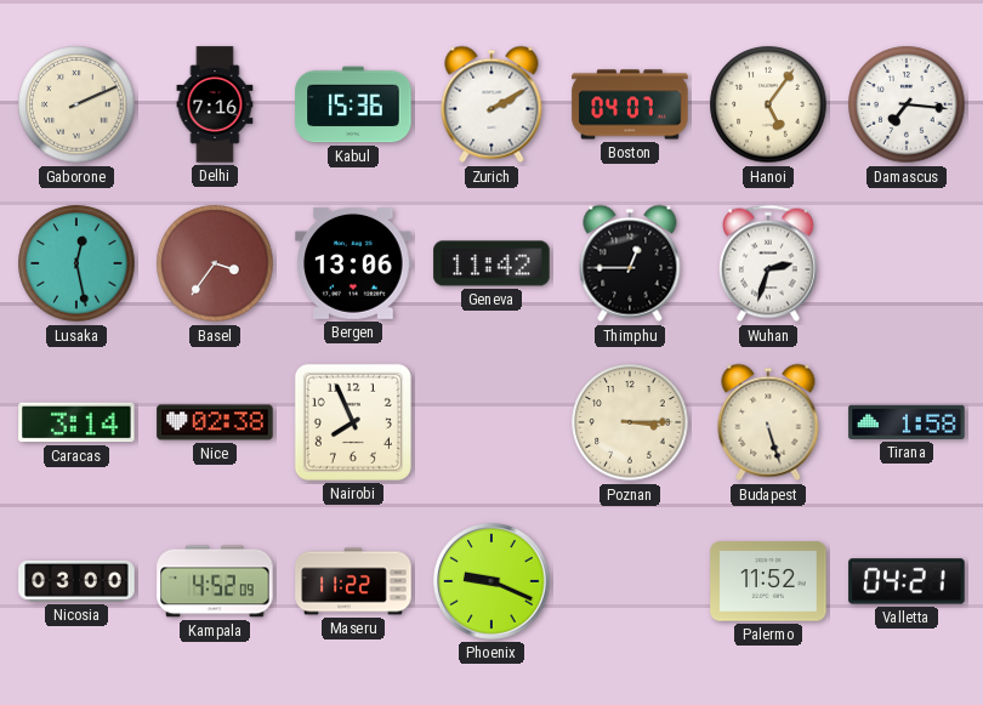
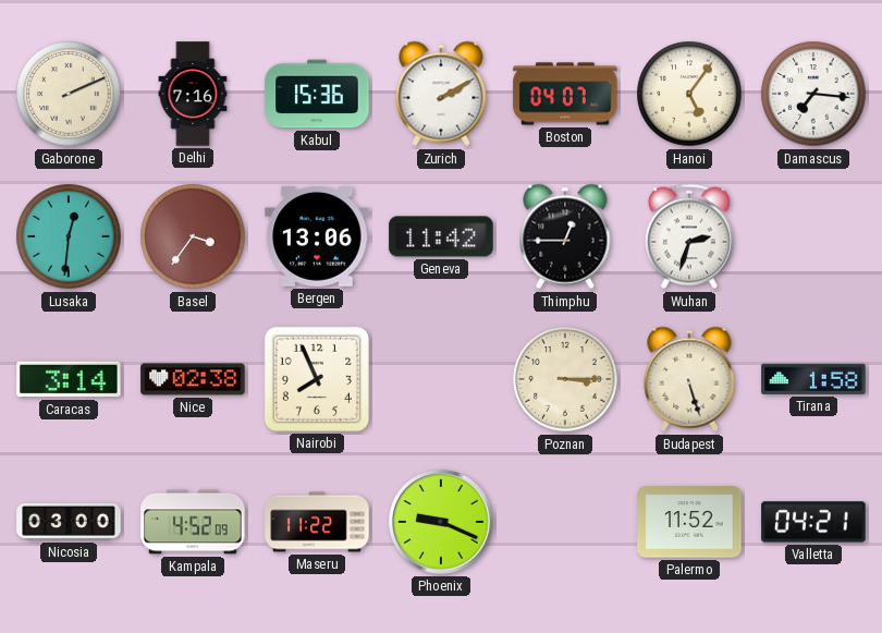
Lusaka: 12:28 -> 12:31 (69, 236)
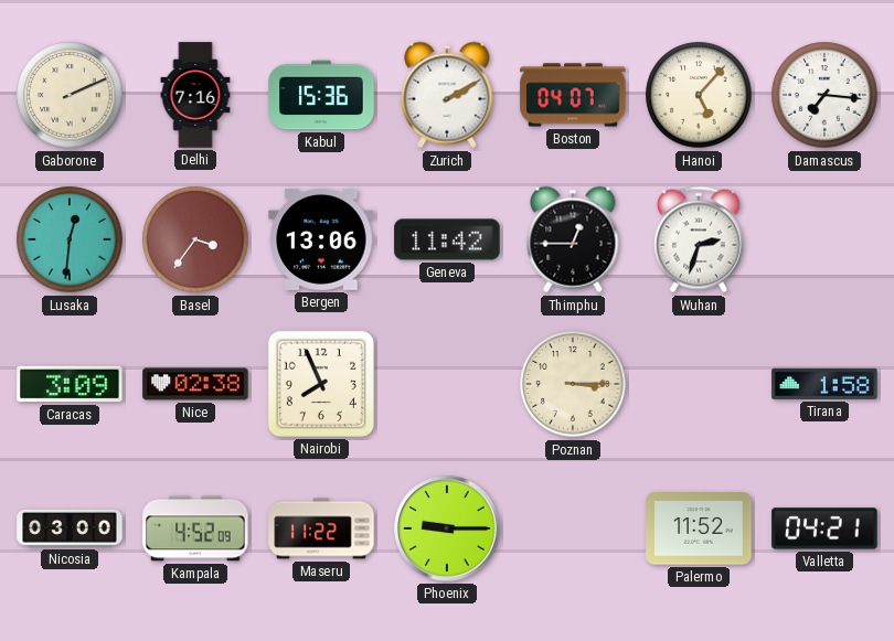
Hanoi: 5:06 -> 5:07 (699, 95)
Caracas: 3:14 -> 3:09 (70, 384)
Budapest: 5:27 -> none (689, 379)
Phoenix: 9:19 -> 9:15 (447, 528)
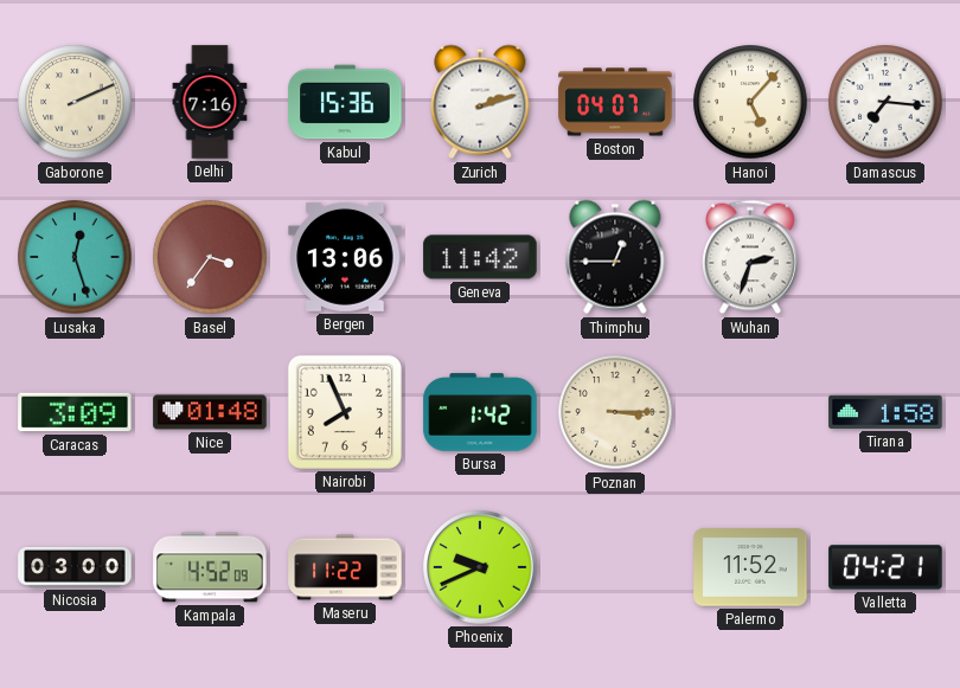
Zurich: 2:10 -> 2:12 (480, 102)
Lusaka: 12:31 -> 12:27 (75, 257)
Nice: 02:38 -> 01:48 (210, 412)
Bursa: none -> 1:42 (480, 412)
Phoenix: 9:15 -> 9:41 (480, 567)
